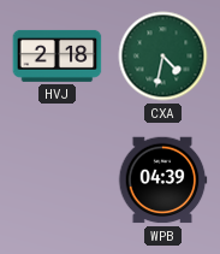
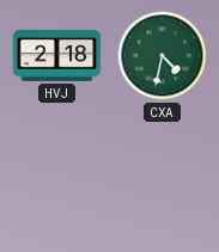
WPB: 04:39 -> none (162, 181)
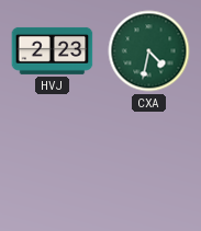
HVJ: 2:18 -> 2:23 (53, 50)
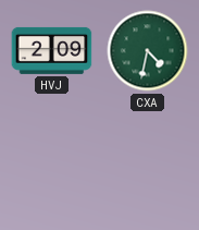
HVJ: 2:23 -> 2:09 (52, 50)
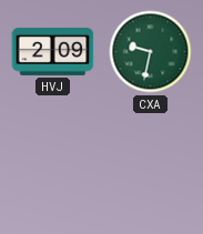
CXA: 4:32 -> 9:32 (151, 52)
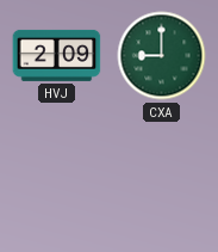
CXA: 9:32 -> 9:00 (162, 56)
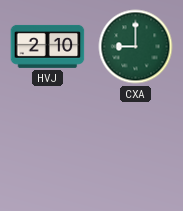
HVJ: 2:09 -> 2:10 (48, 46)
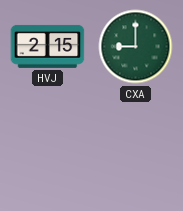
HVJ: 2:10 -> 2:15 (48, 46)
